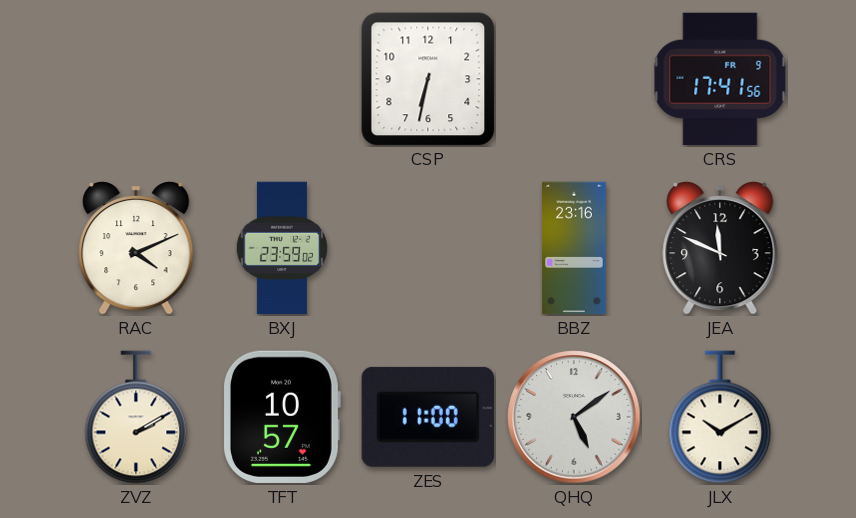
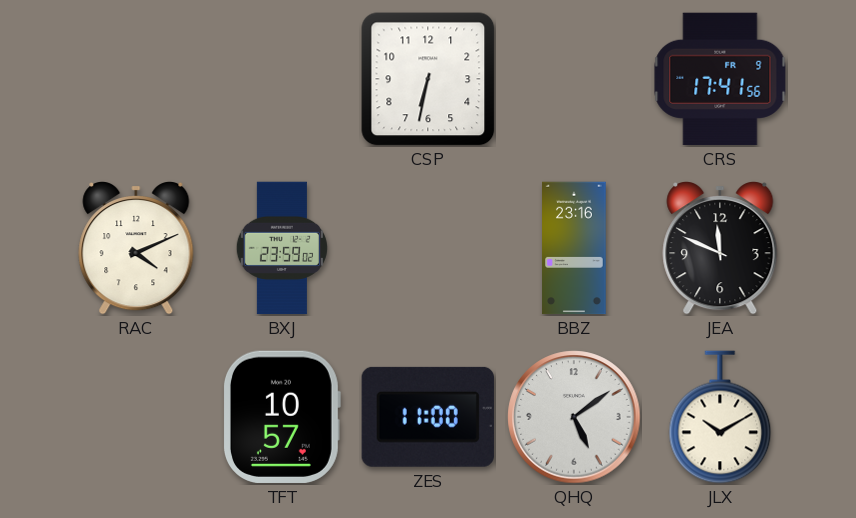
ZVZ: 2:10 -> none (136, 417)
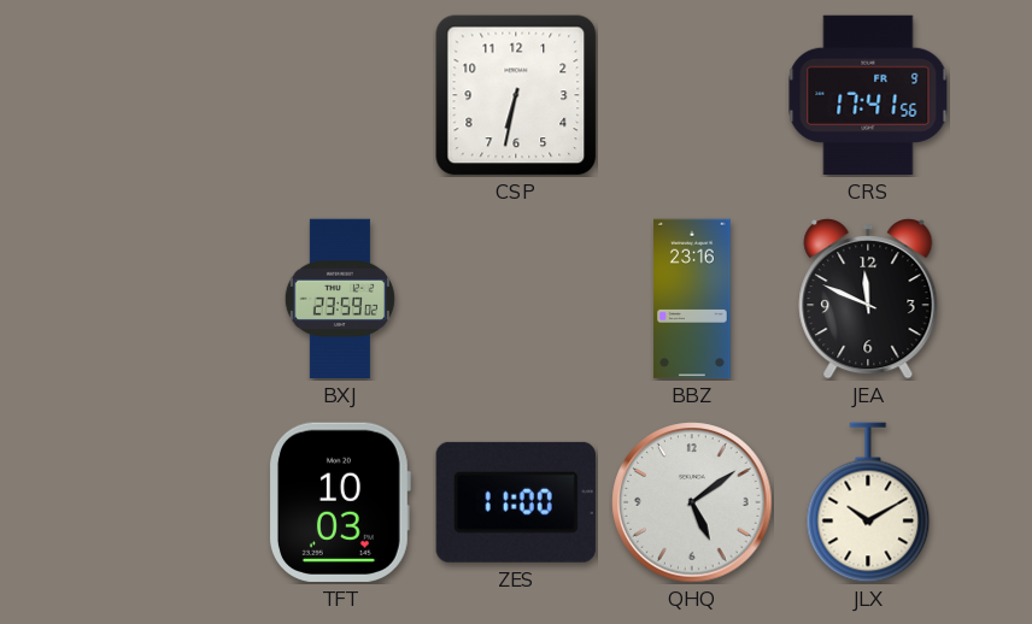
RAC: 4:11 -> none (136, 248)
TFT: 10:57 -> 10:03 (339, 502)
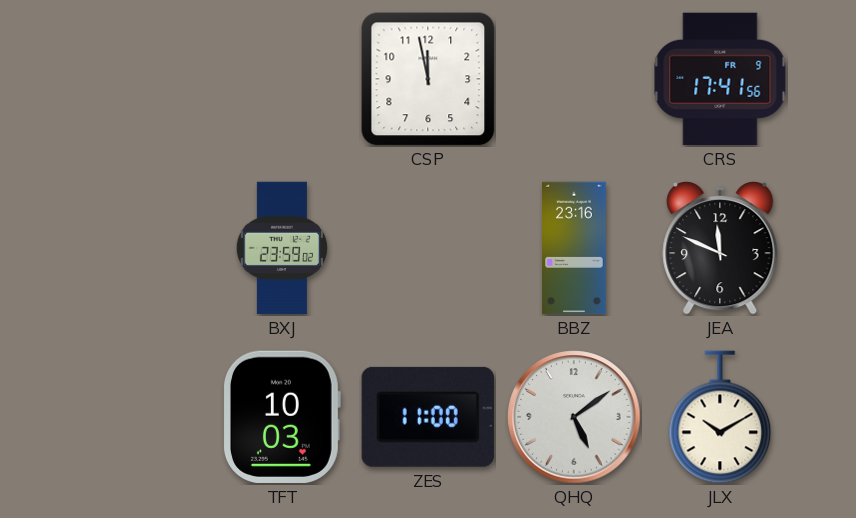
CSP: 6:32 -> 11:58 (428, 79)
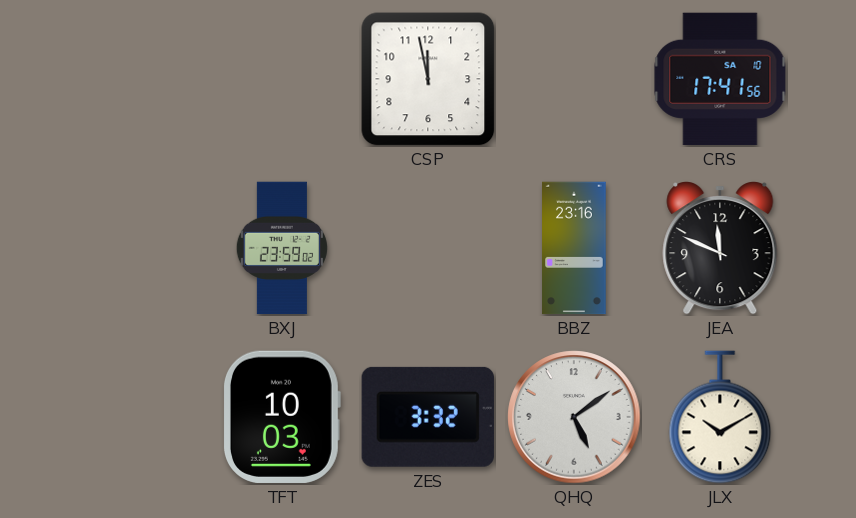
CRS date: FR 9 -> SA 10 (720, 79)
ZES: 11:00 -> 3:32 (428, 417)
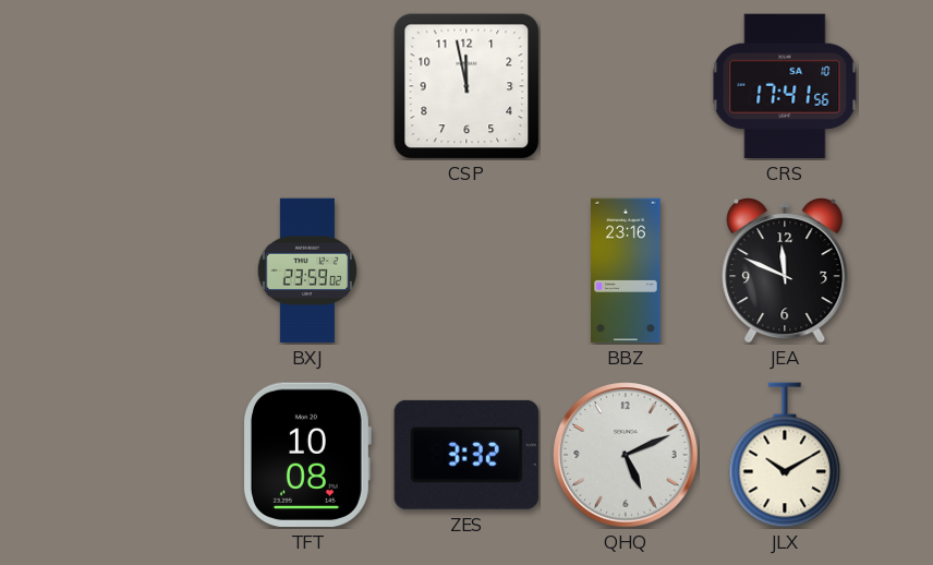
TFT: 10:03 -> 10:08 (306, 455)
QHQ: 5:09 -> 5:11 (626, 455)
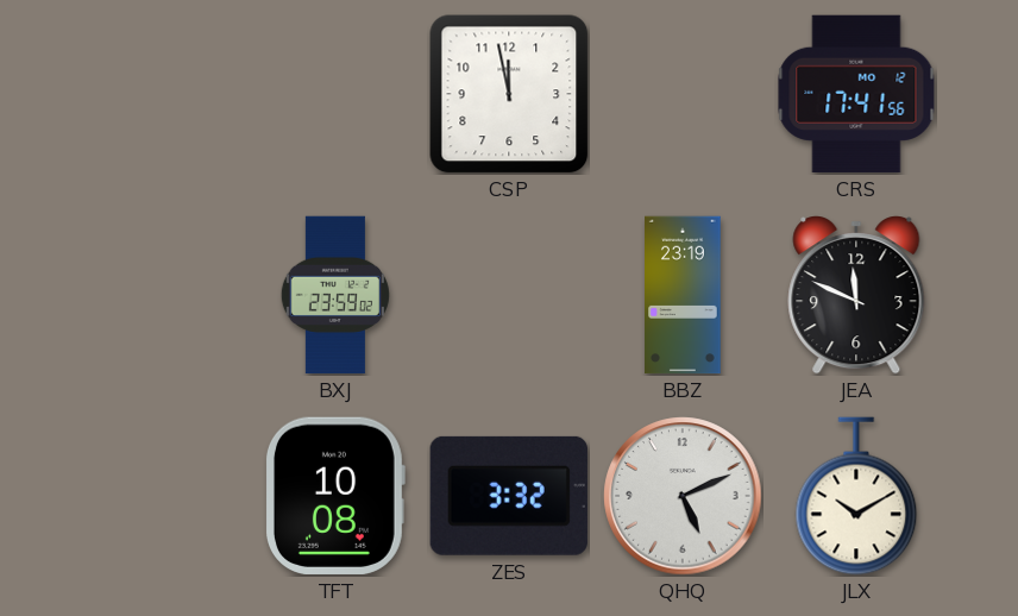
CRS date: SA 10 -> MO 12 (856, 94)
BBZ: 23:16 -> 23:19 (683, 295)
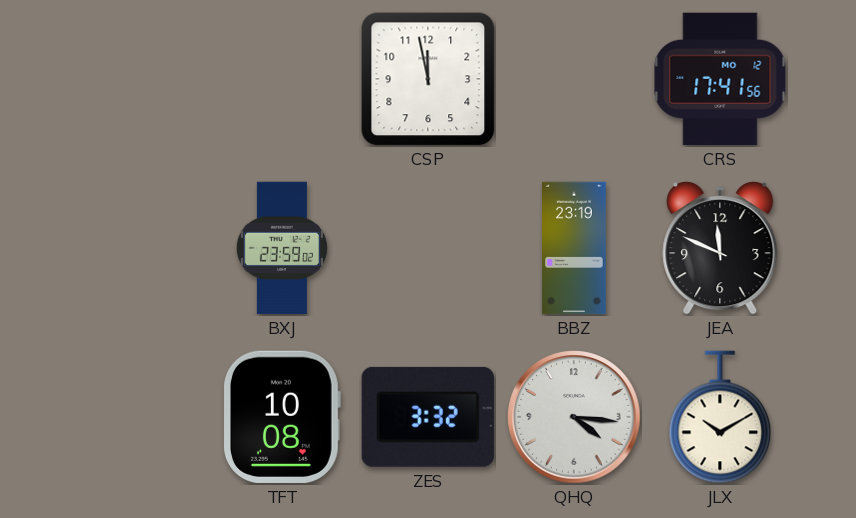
QHQ: 5:11 -> 4:16 (574, 417)
